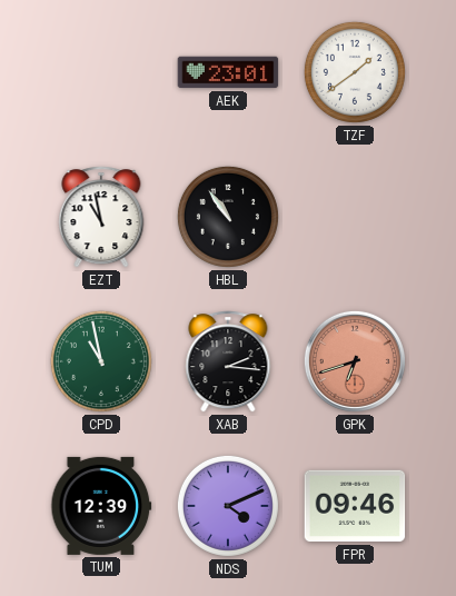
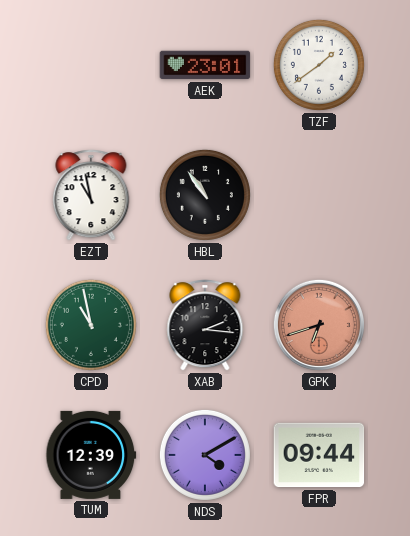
NDS: 4:11 -> 4:10 (205, 455)
FPR: 09:46 -> 09:44 (319, 455)
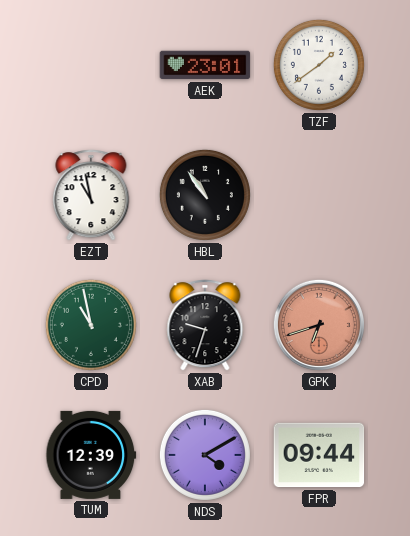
XAB: 2:16 -> 9:33 (205, 325)
